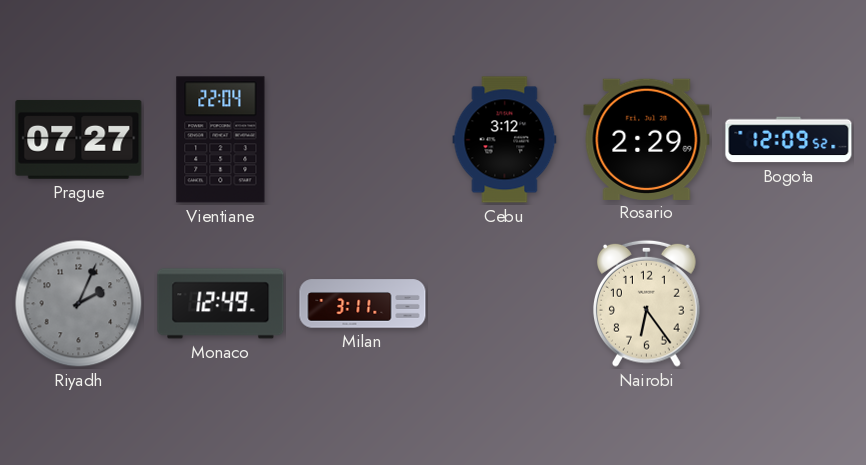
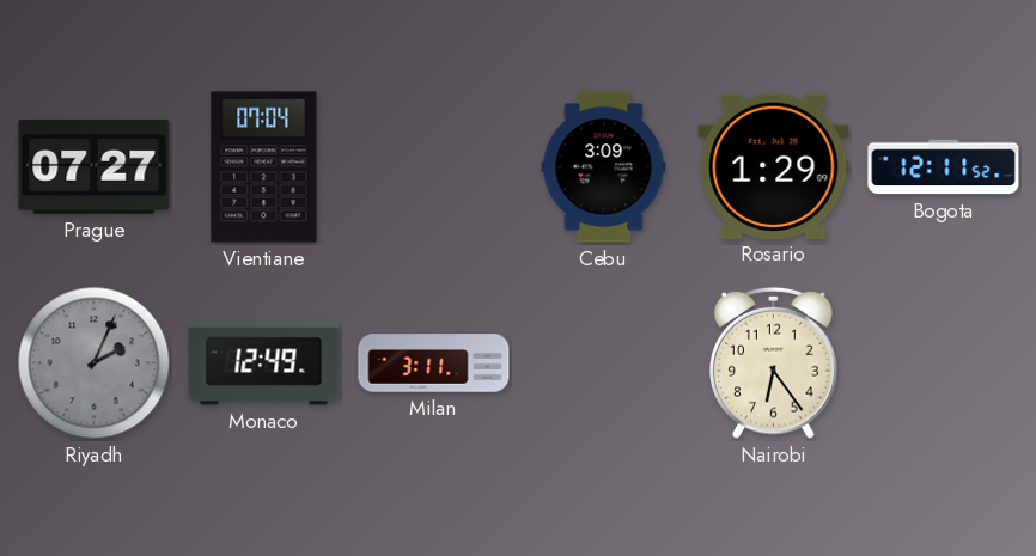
Vientiane: 22:04 -> 07:04 (264, 167)
Cebu: 3:12 -> 3:09 (604, 167)
Rosario: 2:29 -> 1:29 (774, 166)
Bogota: 12:09 -> 12:11 (944, 167)
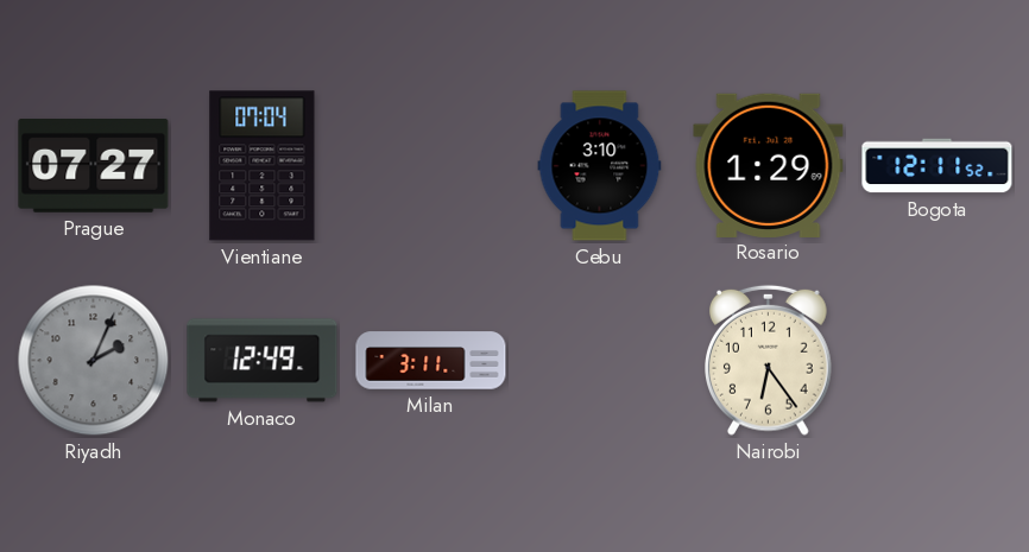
Cebu: 3:09 -> 3:10 (600, 166)
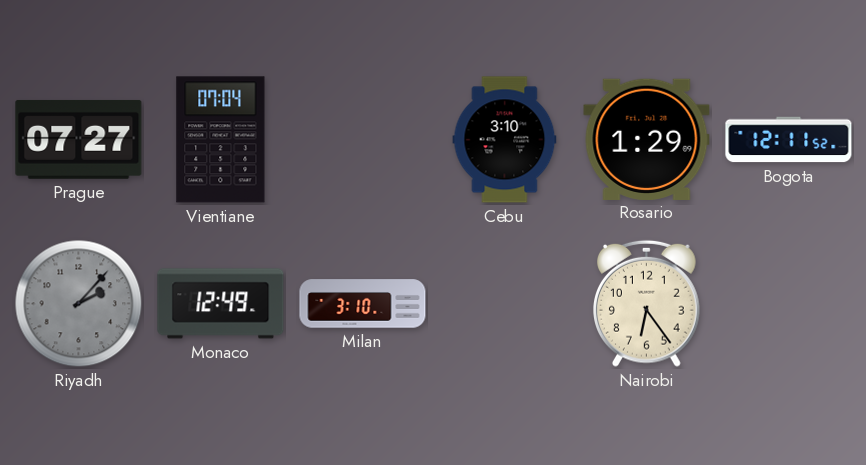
Riyadh: 2:04 -> 2:07 (79, 304)
Milan: 3:11 -> 3:10 (363, 304)
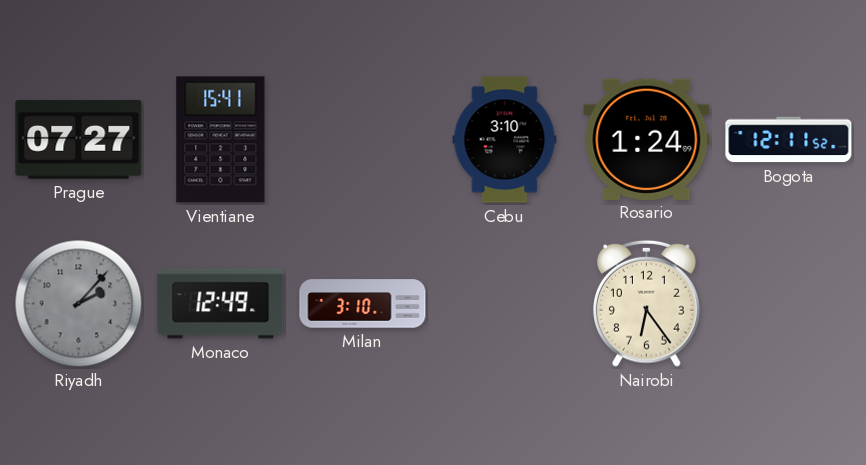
Vientiane: 07:04 -> 15:41 (221, 140)
Rosario: 1:29 -> 1:24 (647, 139)
